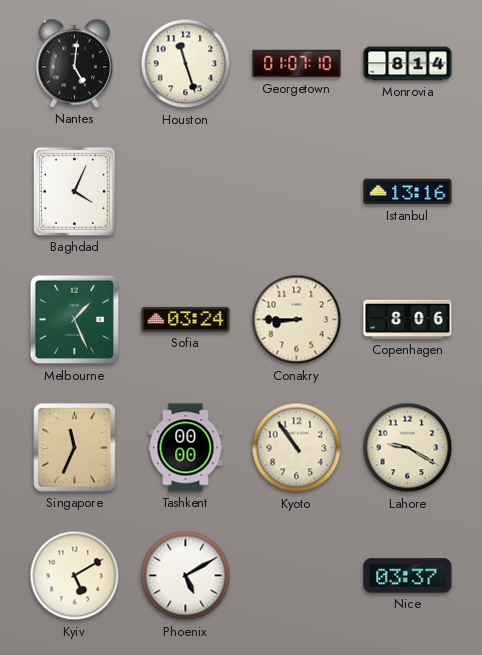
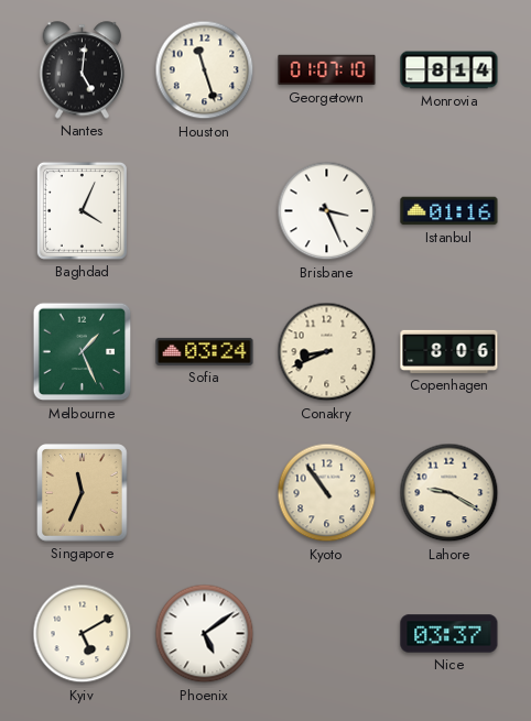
Brisbane: none -> 3:26 (327, 211)
Istanbul: 13:16 -> 01:16 (449, 211)
Conakry: 8:45 -> 8:41 (327, 352)
Tashkent: 00:00 -> none (186, 448)
Phoenix: 5:10 -> 5:09 (205, 634)
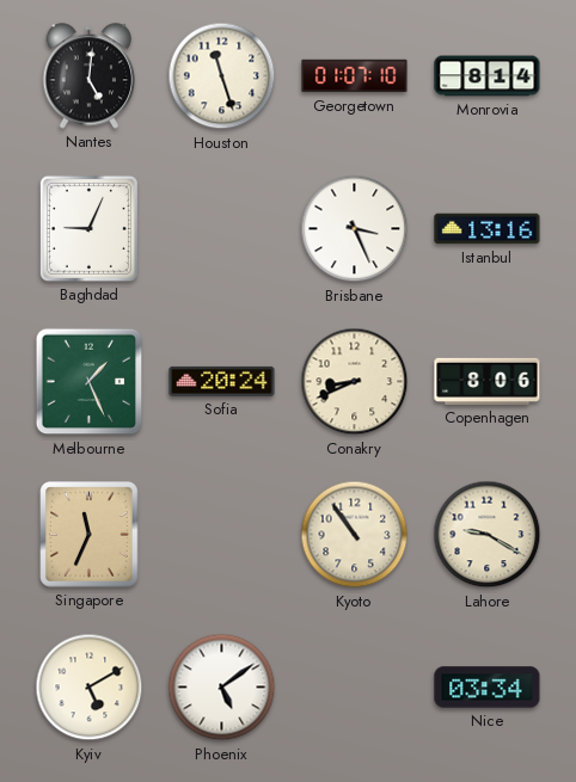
Baghdad: 4:04 -> 9:04 (88, 228)
Istanbul: 01:16 -> 13:16 (488, 229)
Sofia: 03:24 -> 20:24 (222, 381)
Nice: 03:37 -> 03:34 (488, 688)
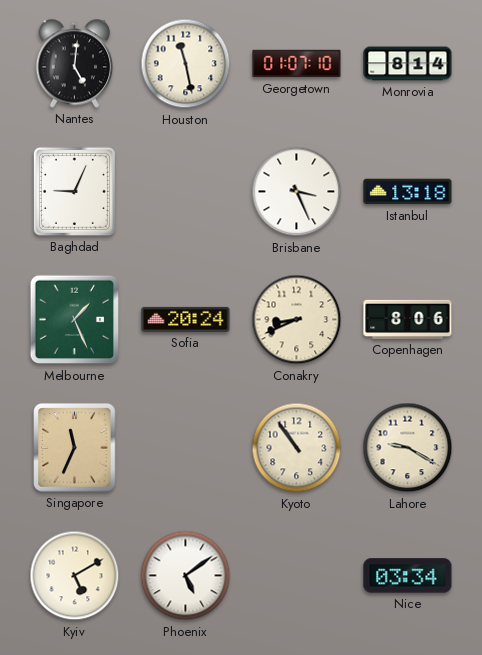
Houston: 11:27 -> 11:28 (186, 64)
Istanbul: 13:16 -> 13:18 (408, 192)
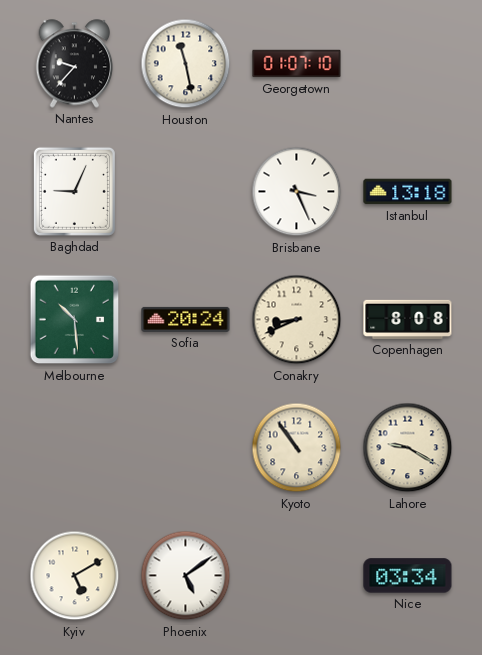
Nantes: 5:01 -> 9:37 (75, 64)
Monrovia: 8:14 -> none (408, 64)
Melbourne: 1:26 -> 10:29 (75, 320)
Copenhagen: 8:06 -> 8:08 (408, 319)
Singapore: 11:34 -> none (75, 448)
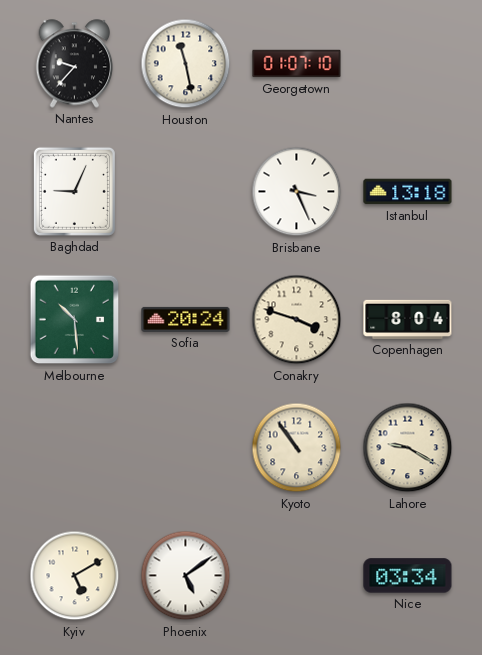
Conakry: 8:41 -> 3:48 (297, 320)
Copenhagen: 8:08 -> 8:04 (408, 319)
